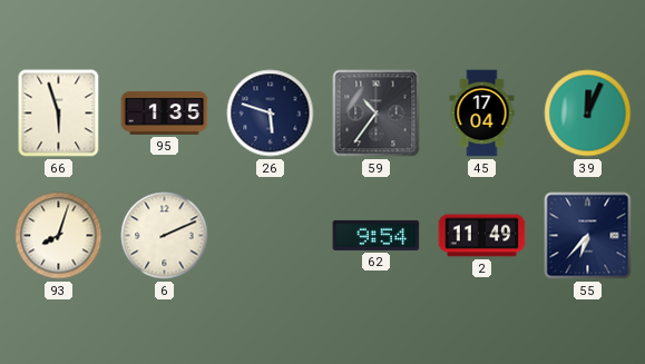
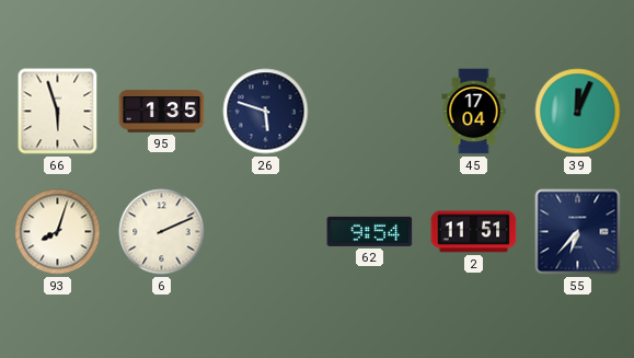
59: 10:36 -> none (377, 114)
2: 11:49 -> 11:51 (474, 232)
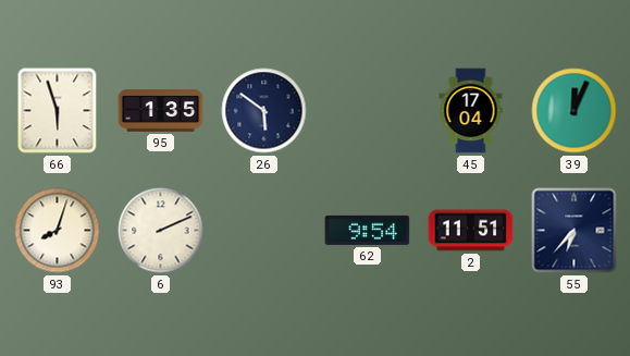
26: 5:48 -> 5:51 (264, 111)
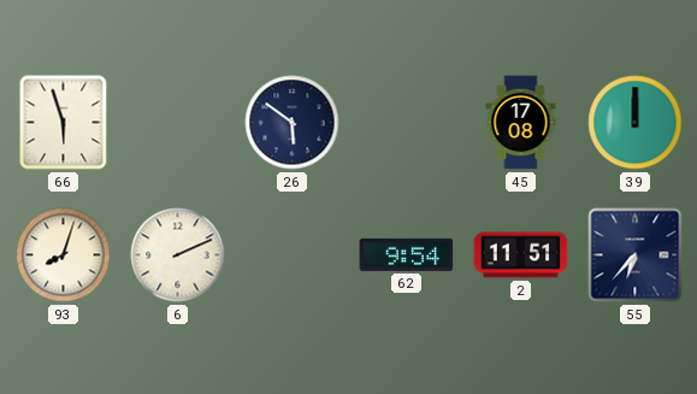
95: 1:35 -> none (161, 111)
45: 17:04 -> 17:08 (521, 123)
39: 12:04 -> 12:00 (636, 123)
